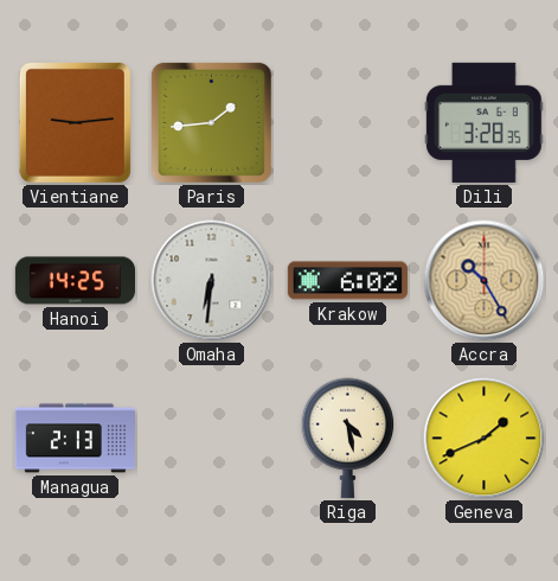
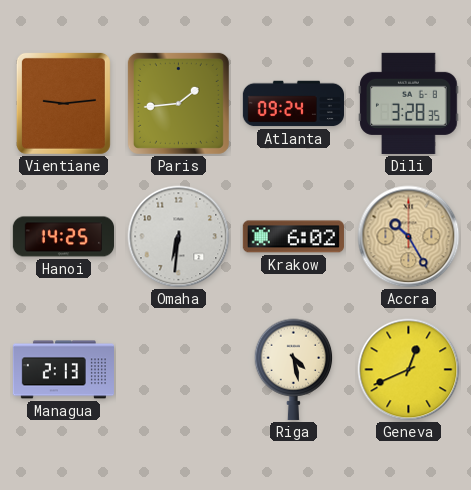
Atlanta: none -> 09:24 (293, 104)
Geneva: 1:41 -> 12:41 (409, 370)
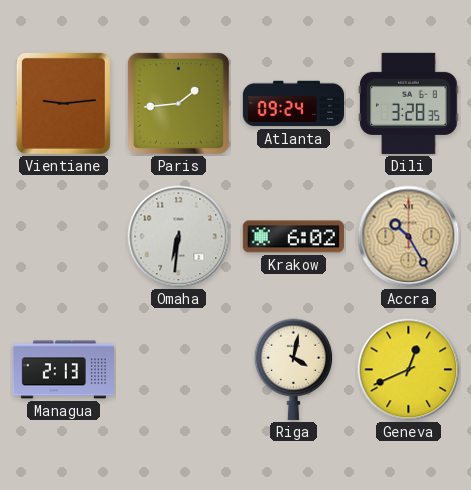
Hanoi: 14:25 -> none (63, 237)
Riga: 4:28 -> 4:02 (294, 369)
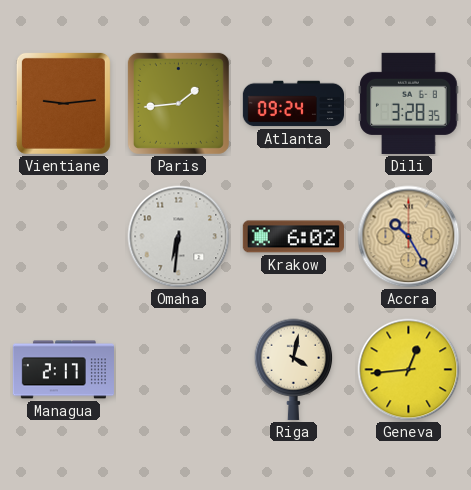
Managua: 2:13 -> 2:17 (63, 370)
Geneva: 12:41 -> 12:44 (409, 370)
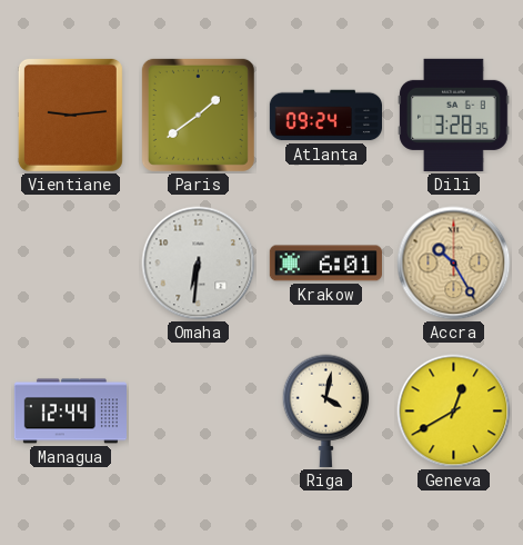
Paris: 1:44 -> 1:39 (198, 115)
Krakow: 6:02 -> 6:01 (325, 264)
Managua: 2:17 -> 12:44 (70, 412)
Geneva: 12:44 -> 12:40 (454, 412)
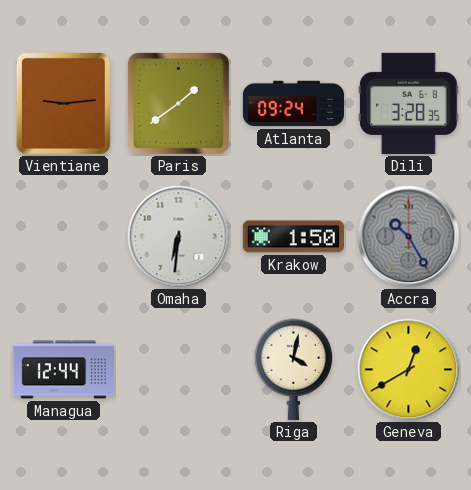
Krakow: 6:01 -> 1:50 (293, 237)
Accra dial: champagne -> grey (409, 237)
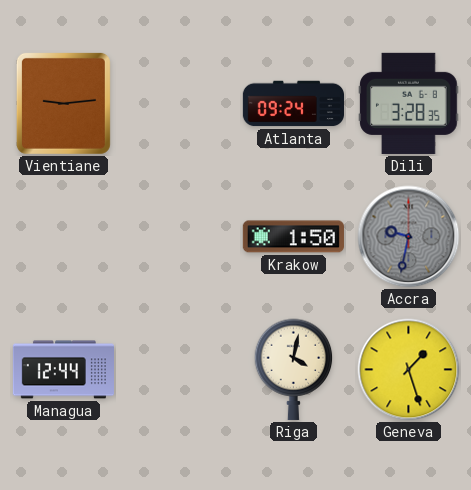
Paris: 1:39 -> none (178, 103)
Omaha: 6:31 -> none (179, 237)
Accra: 10:25 -> 9:32 (409, 237)
Geneva: 12:40 -> 1:27 (409, 370)
